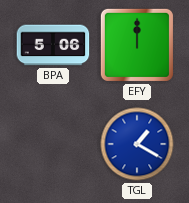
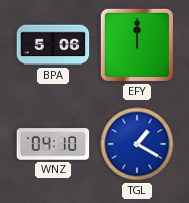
WNZ: none -> 04:10 (53, 144)
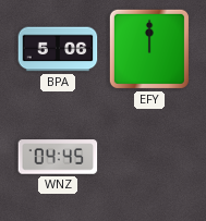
WNZ: 04:10 -> 04:45 (58, 157)
TGL: 1:20 -> none (137, 144)
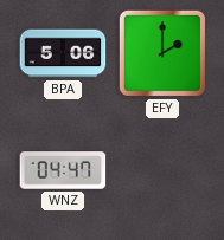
EFY: 12:00 -> 2:00 (162, 53)
WNZ: 04:45 -> 04:47 (63, 170)
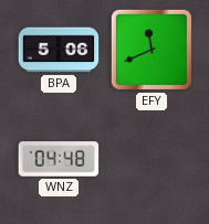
EFY: 2:00 -> 11:41 (151, 50)
WNZ: 04:47 -> 04:48 (59, 159)
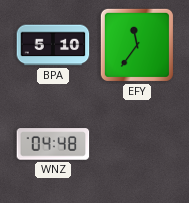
BPA: 5:06 -> 5:10 (53, 45)
EFY: 11:41 -> 11:36 (137, 45)
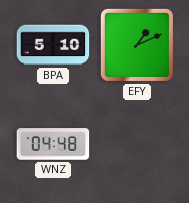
EFY: 11:36 -> 1:11 (137, 45)
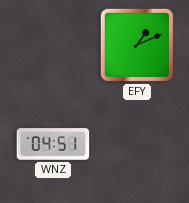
BPA: 5:10 -> none (53, 45)
WNZ: 04:48 -> 04:51 (53, 144)
